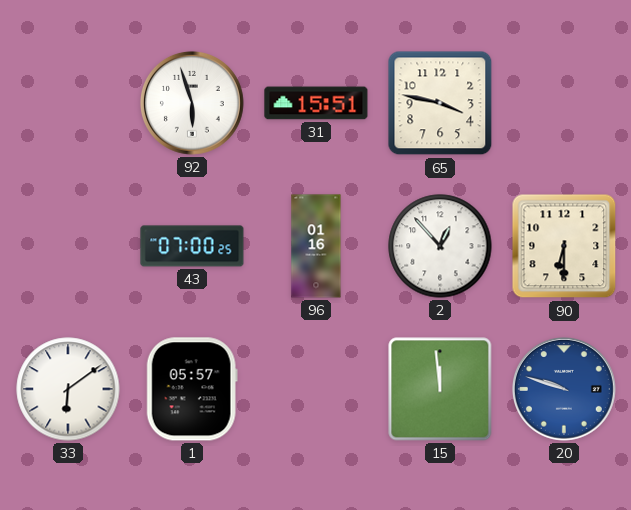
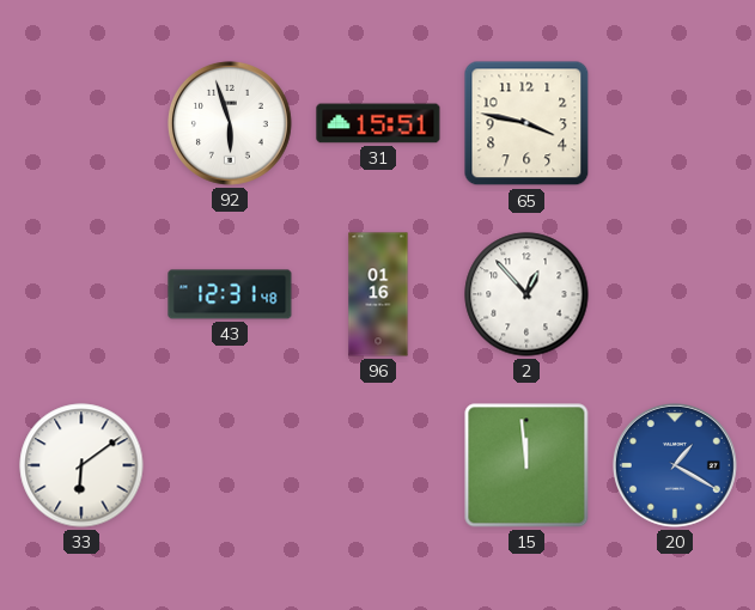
43: 07:00 -> 12:31 (230, 294)
90: 6:30 -> none (564, 246)
1: 05:57 -> none (192, 389)
20: 9:48 -> 1:20 (675, 465)
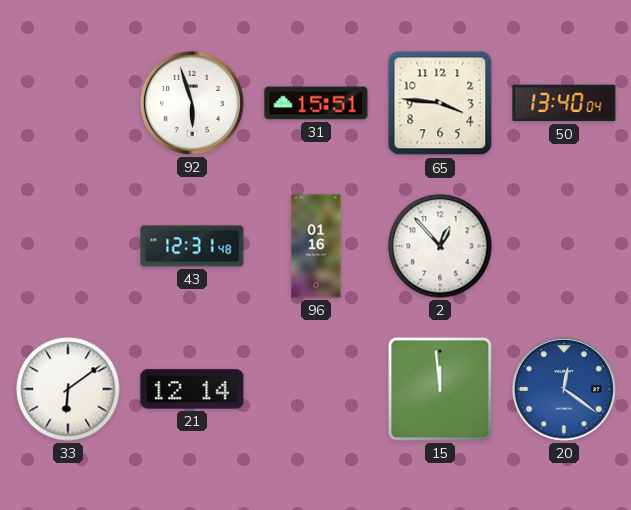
65: 3:47 -> 3:46 (440, 103)
50: none -> 13:40 (564, 103)
21: none -> 12:14 (192, 389)
20: 1:20 -> 12:21 (564, 389)
